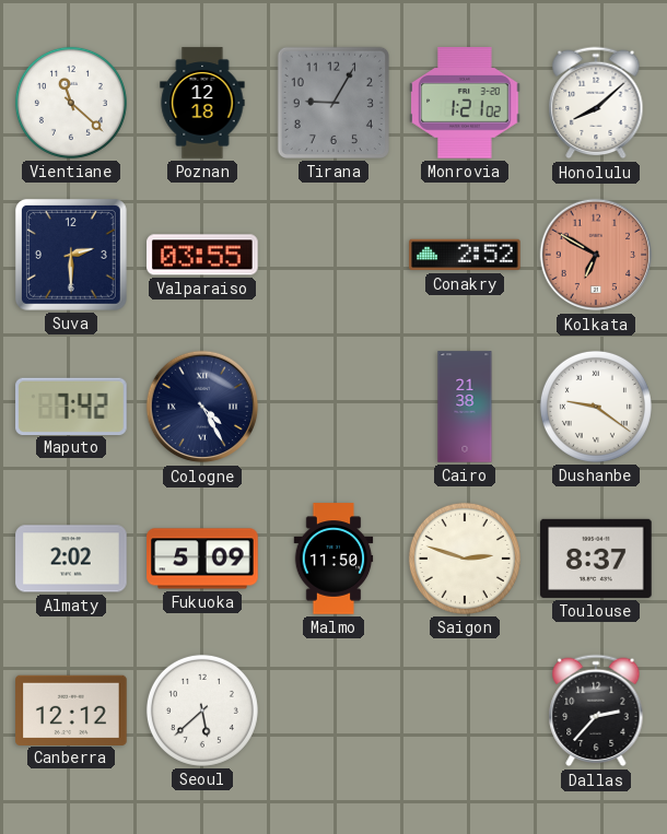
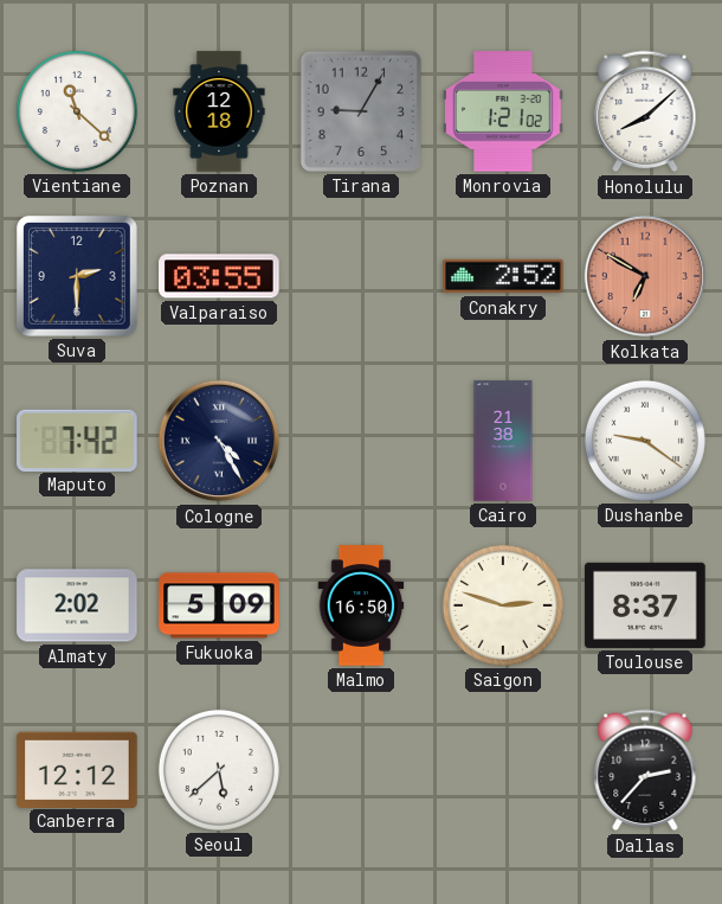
Malmo: 11:50 -> 16:50 (361, 605)
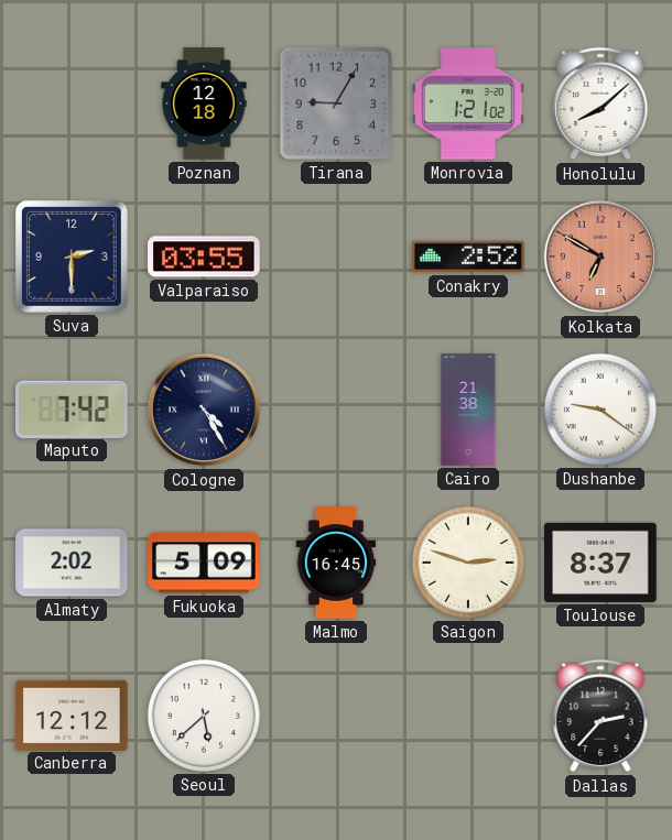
Vientiane: 11:22 -> none (77, 111)
Malmo: 16:50 -> 16:45 (336, 563)
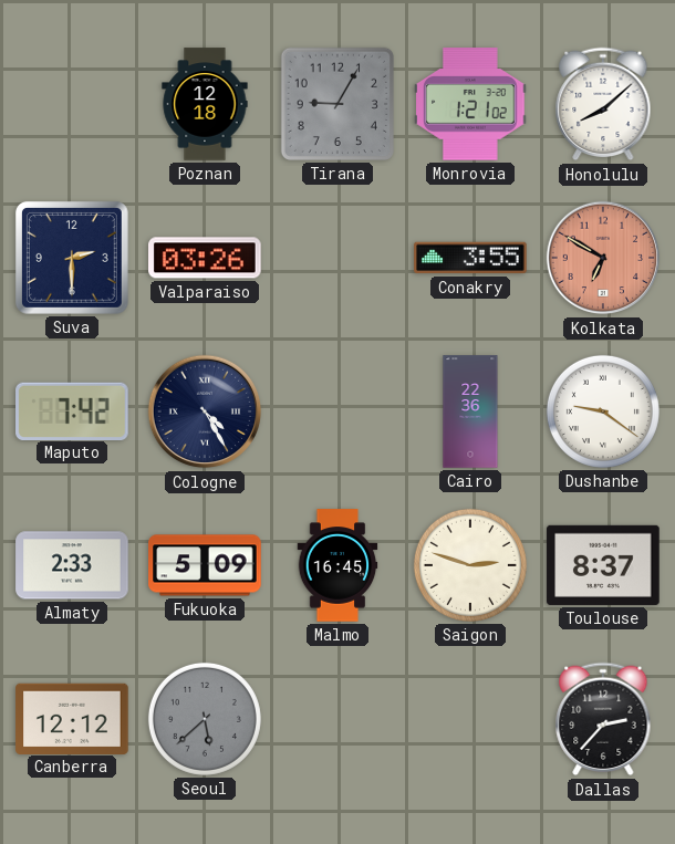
Valparaiso: 03:55 -> 03:26 (205, 258)
Conakry: 2:52 -> 3:55 (470, 258)
Cairo: 21:38 -> 22:36 (470, 411)
Almaty: 2:02 -> 2:33 (72, 565)
Seoul dial: white -> grey (205, 719)
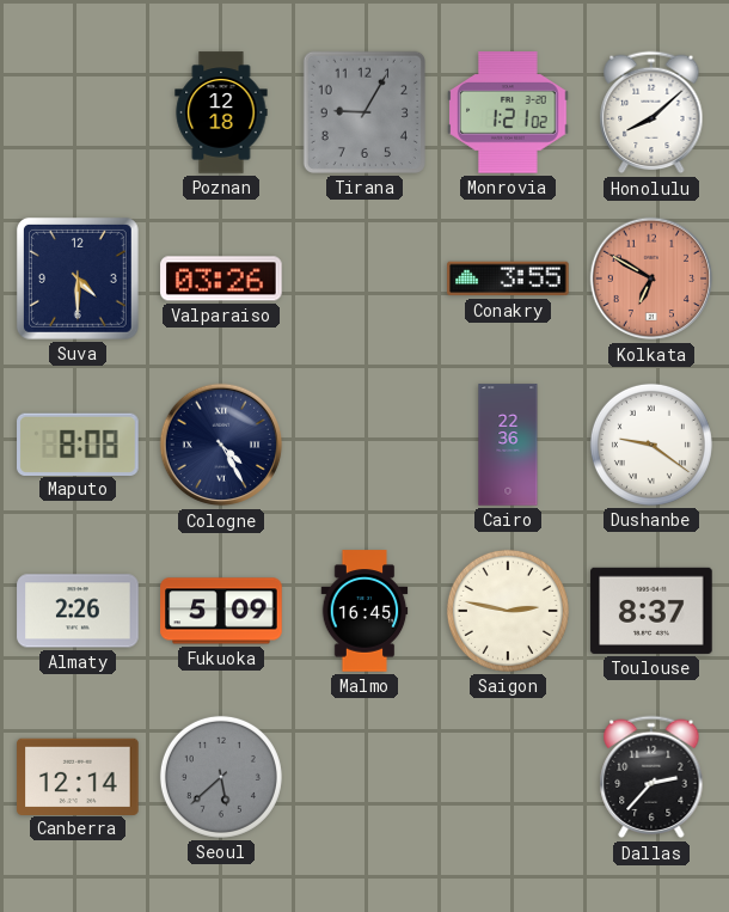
Suva: 2:30 -> 4:30 (78, 279)
Maputo: 7:42 -> 8:08 (78, 443)
Almaty: 2:33 -> 2:26 (78, 611)
Saigon: 2:48 -> 2:47 (508, 611)
Canberra: 12:12 -> 12:14 (78, 776)
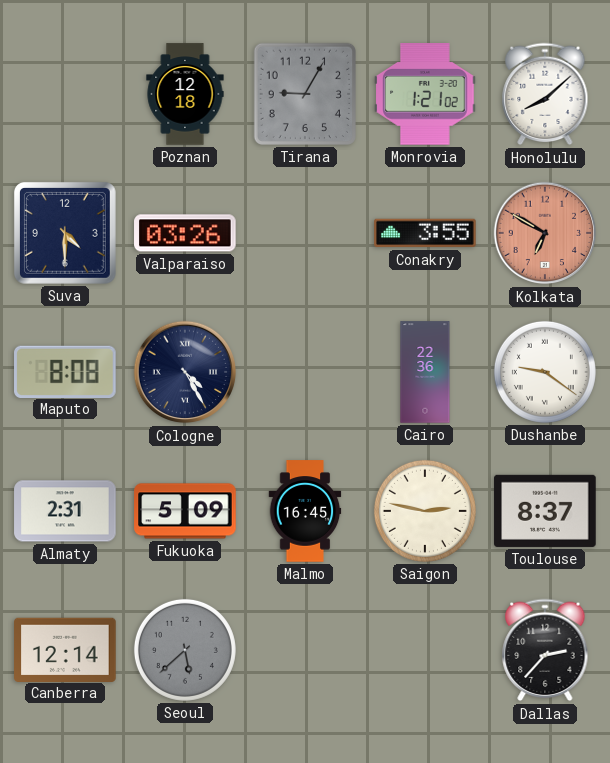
Almaty: 2:26 -> 2:31 (65, 511)
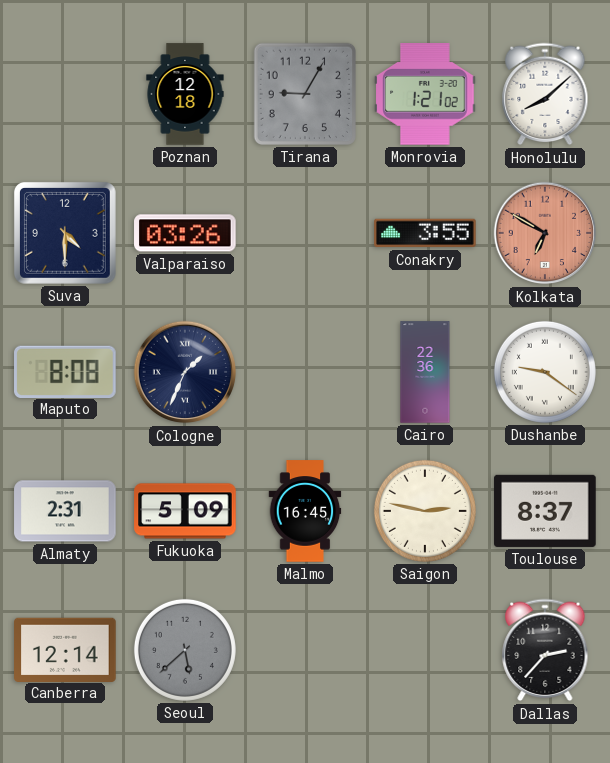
Cologne: 4:25 -> 1:34 (185, 372)
